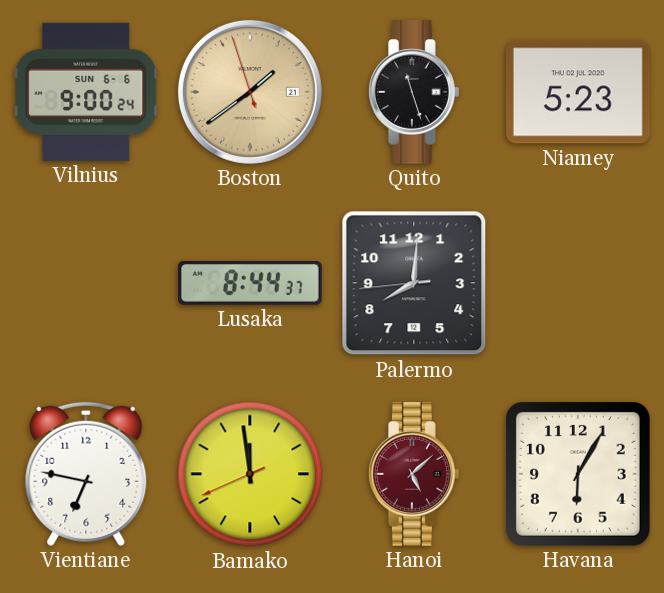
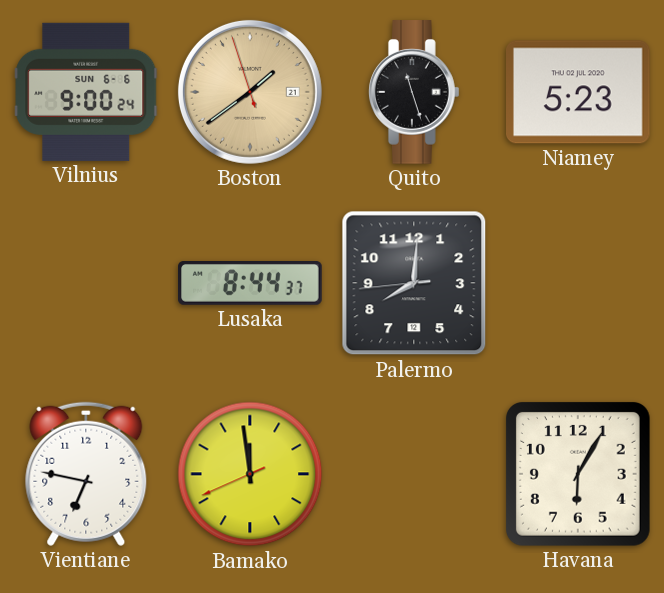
Hanoi: 5:08 -> none (415, 474)
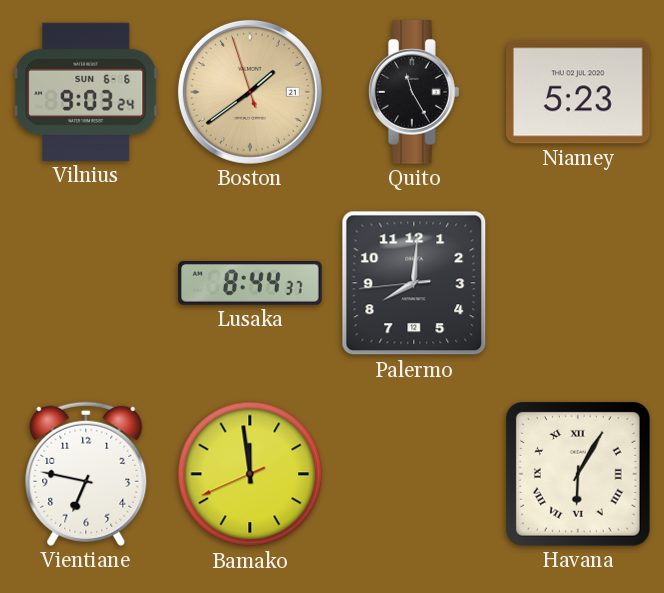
Vilnius: 9:00 -> 9:03 (86, 92)
Quito: 11:27 -> 11:25 (415, 92)
Havana numerals: Arabic -> Roman (578, 474)
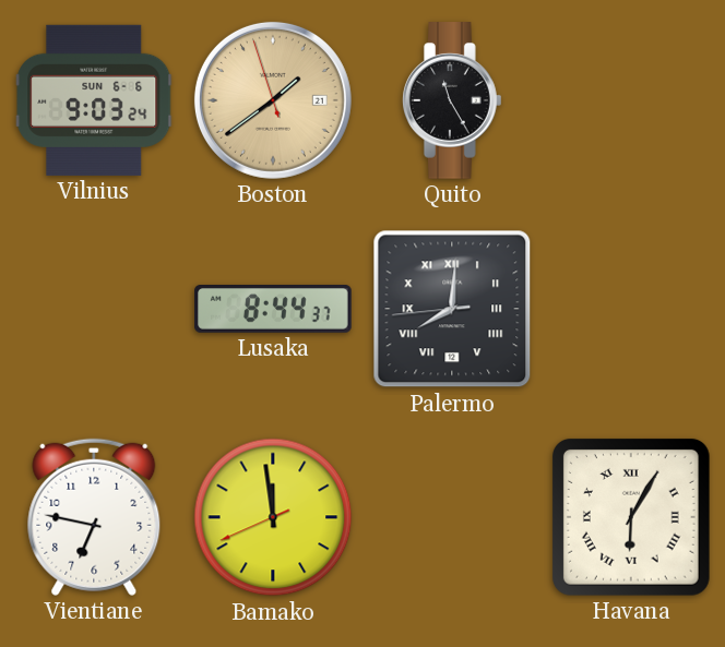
Niamey: 5:23 -> none (579, 92)
Palermo numerals: Arabic -> Roman (452, 309)
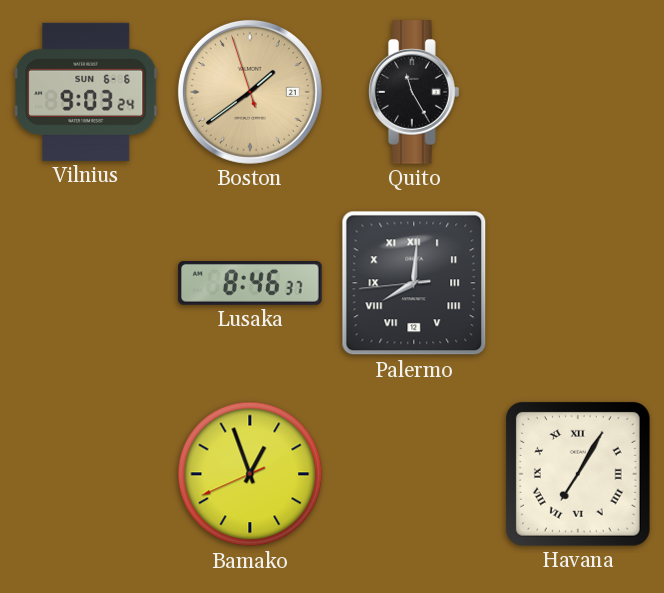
Lusaka: 8:44 -> 8:46 (250, 284)
Vientiane: 6:47 -> none (94, 517)
Bamako: 11:58 -> 12:56 (250, 474)
Havana: 6:05 -> 7:05 (578, 474)
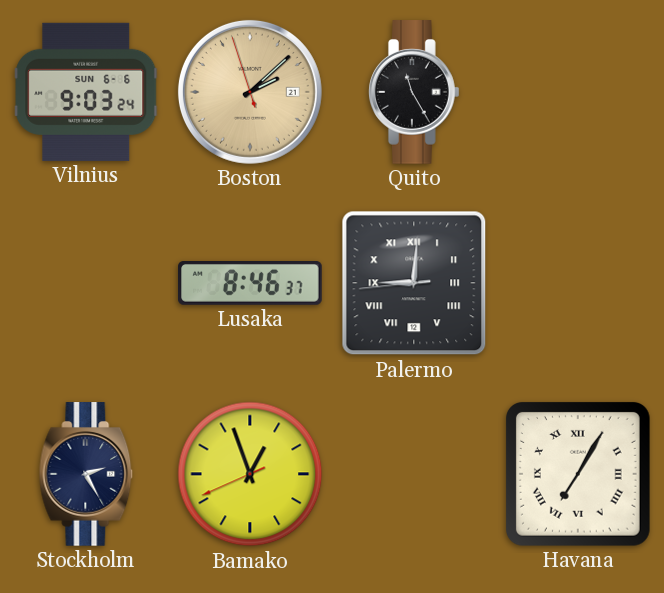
Boston: 1:38 -> 2:07 (250, 92)
Palermo: 8:00 -> 9:00 (414, 283)
Stockholm: none -> 2:25 (86, 474)
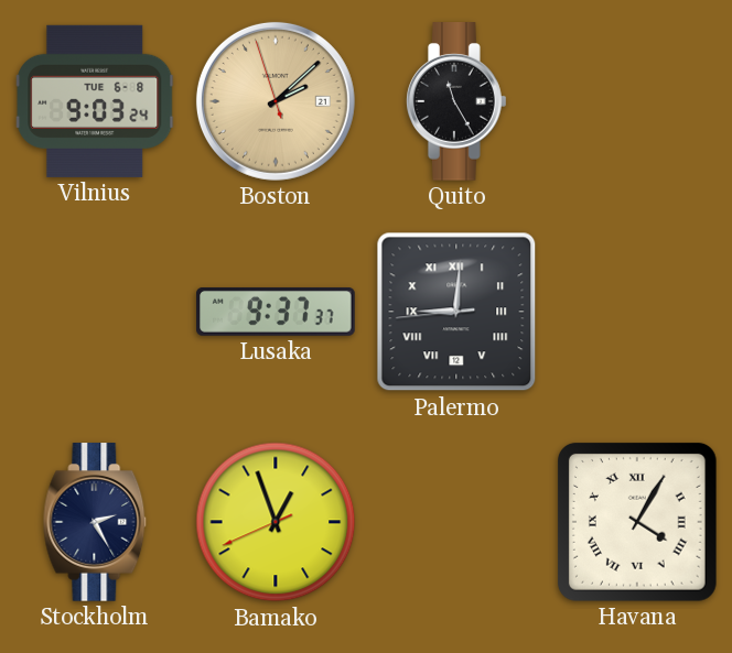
Vilnius date: SUN 6-6 -> TUE 6-8 (95, 101)
Lusaka: 8:46 -> 9:37 (276, 313)
Havana: 7:05 -> 4:05 (637, 522)
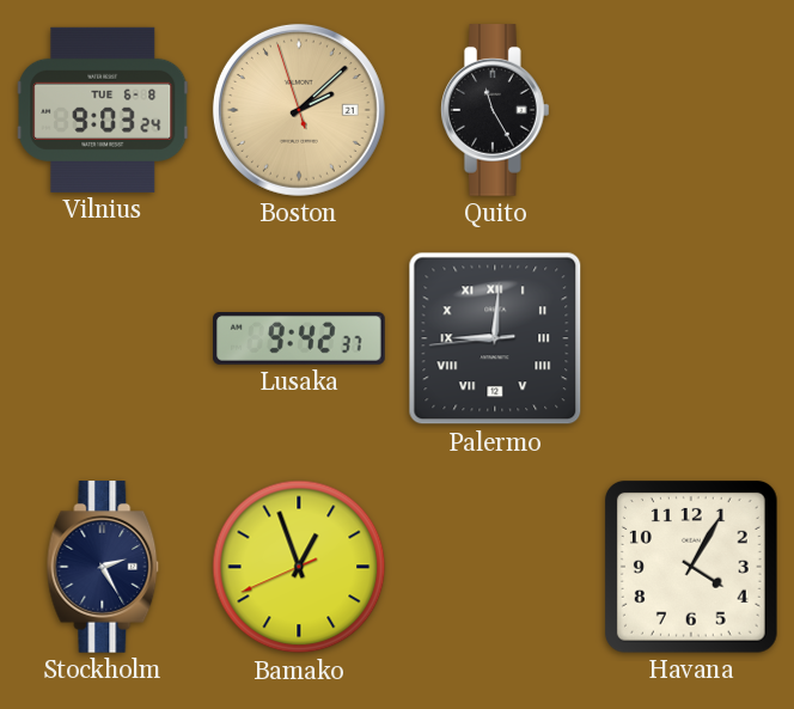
Lusaka: 9:37 -> 9:42 (299, 340)
Havana numerals: Roman -> Arabic (691, 567)
